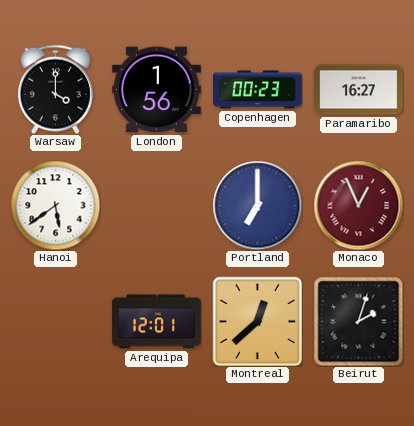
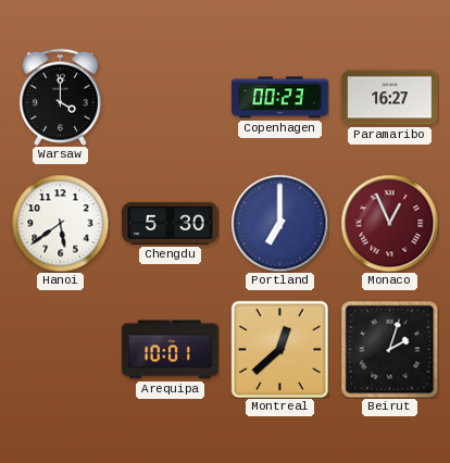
London: 1:56 -> none (157, 90)
Chengdu: none -> 5:30 (171, 223)
Arequipa: 12:01 -> 10:01 (171, 350)
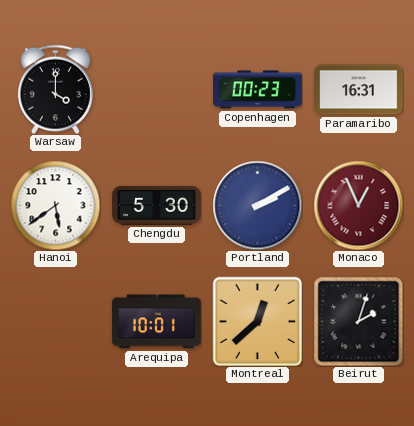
Paramaribo: 16:27 -> 16:31 (359, 90)
Portland: 7:00 -> 2:10 (257, 205)
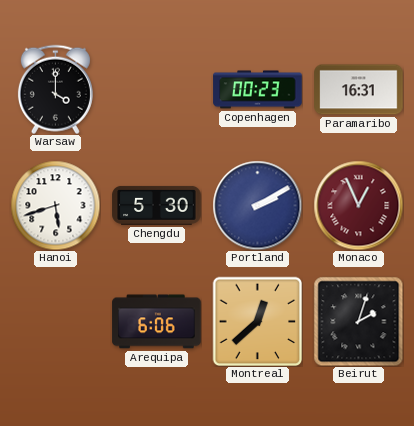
Hanoi: 5:39 -> 5:42 (55, 205)
Arequipa: 10:01 -> 6:06 (157, 322)
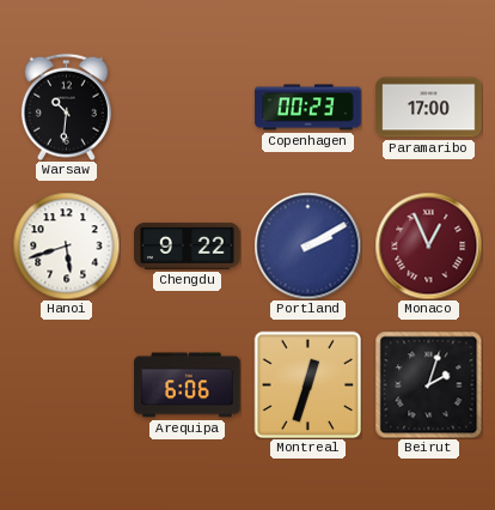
Warsaw: 4:00 -> 10:31 (66, 107)
Paramaribo: 16:31 -> 17:00 (429, 108)
Chengdu: 5:30 -> 9:22 (188, 245)
Montreal: 12:38 -> 12:33 (307, 384)
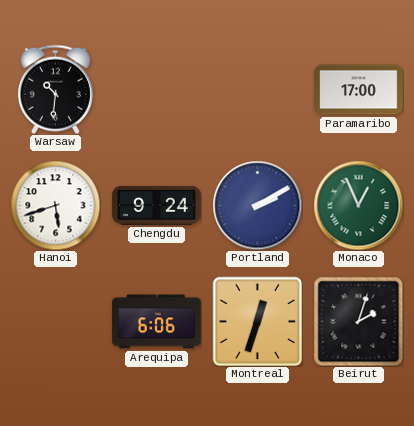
Copenhagen: 00:23 -> none (308, 108)
Chengdu: 9:22 -> 9:24 (157, 205)
Monaco dial: burgundy -> green (358, 205)
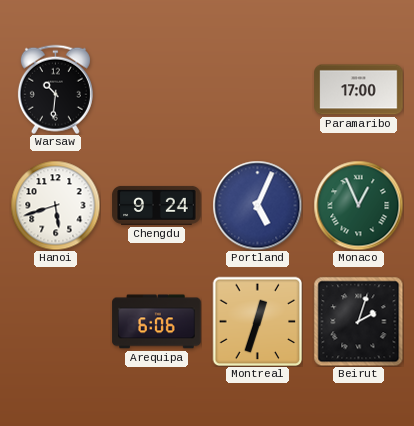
Portland: 2:10 -> 5:04 (257, 205)
